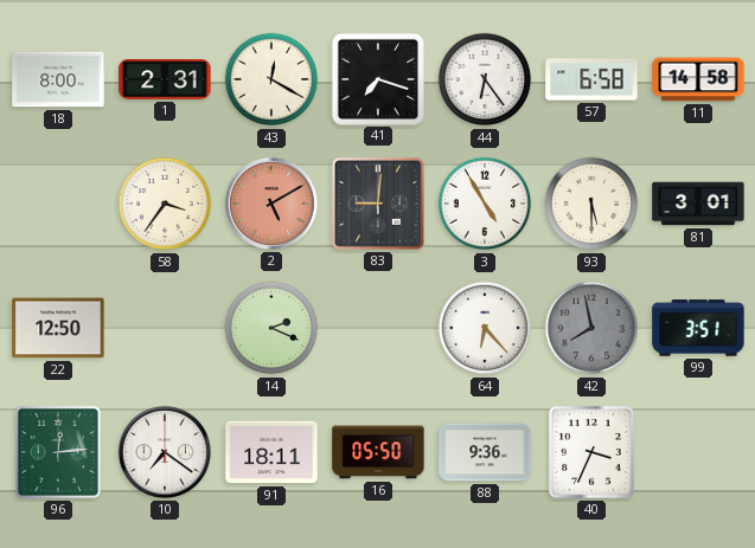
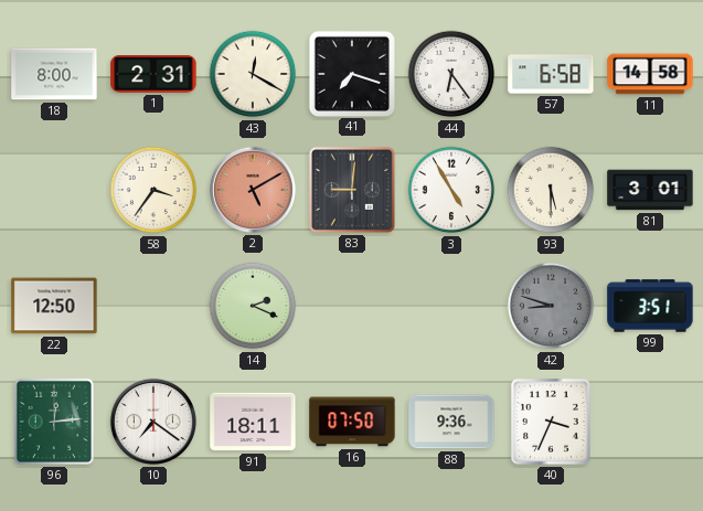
64: 6:23 -> none (485, 328)
42: 7:58 -> 8:48 (551, 306)
16: 05:50 -> 07:50 (352, 422)
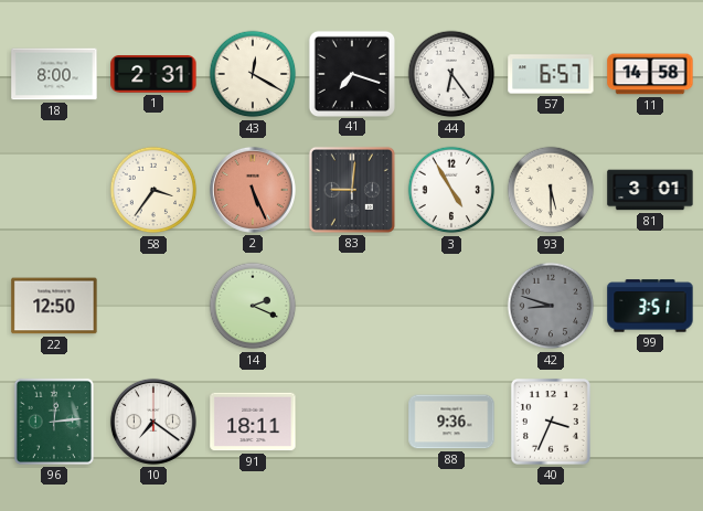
57: 6:58 -> 6:57 (551, 74)
2: 5:10 -> 5:26 (253, 190)
16: 07:50 -> none (352, 422)
